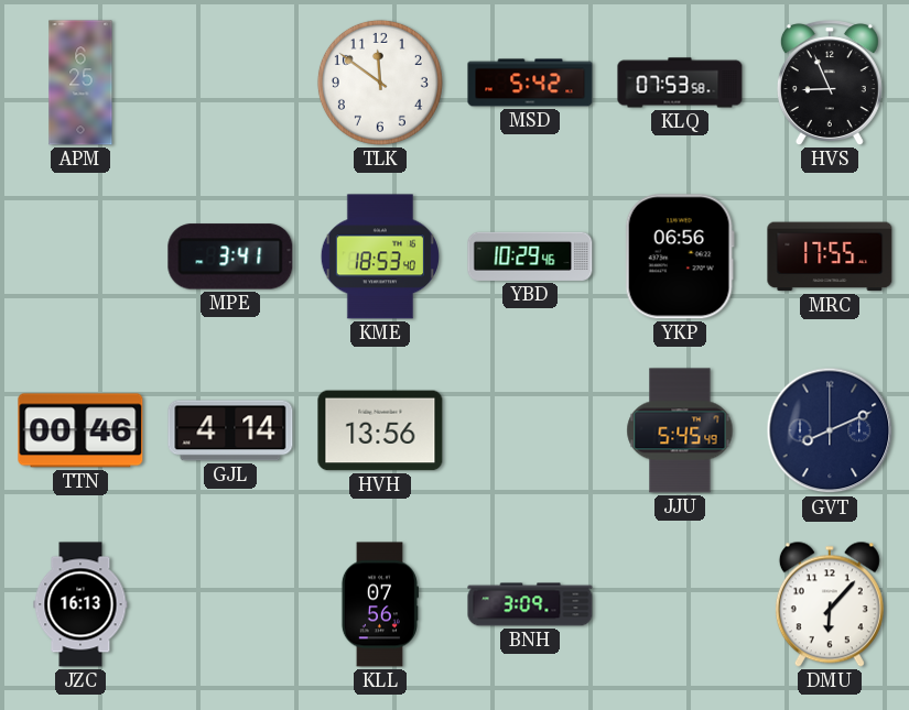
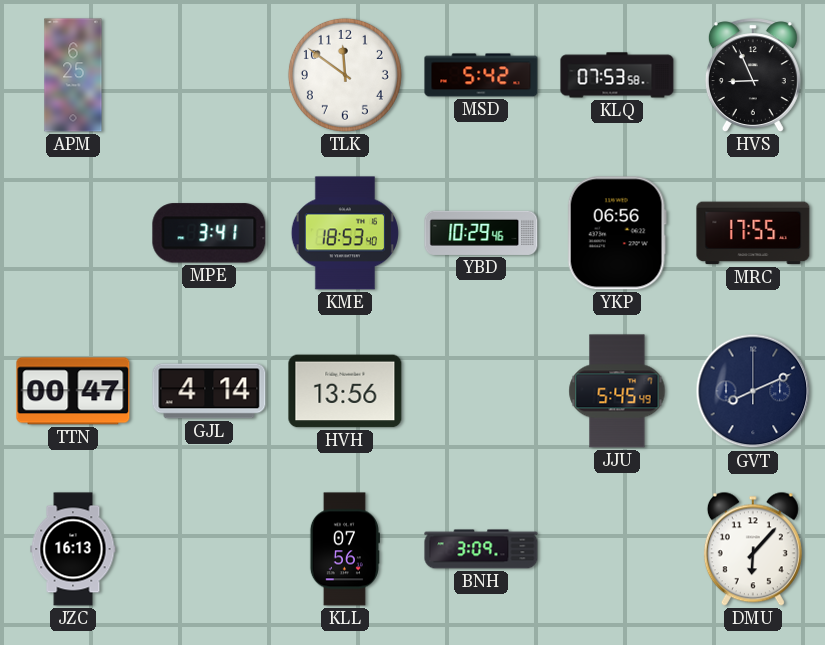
TTN: 00:46 -> 00:47 (73, 391)
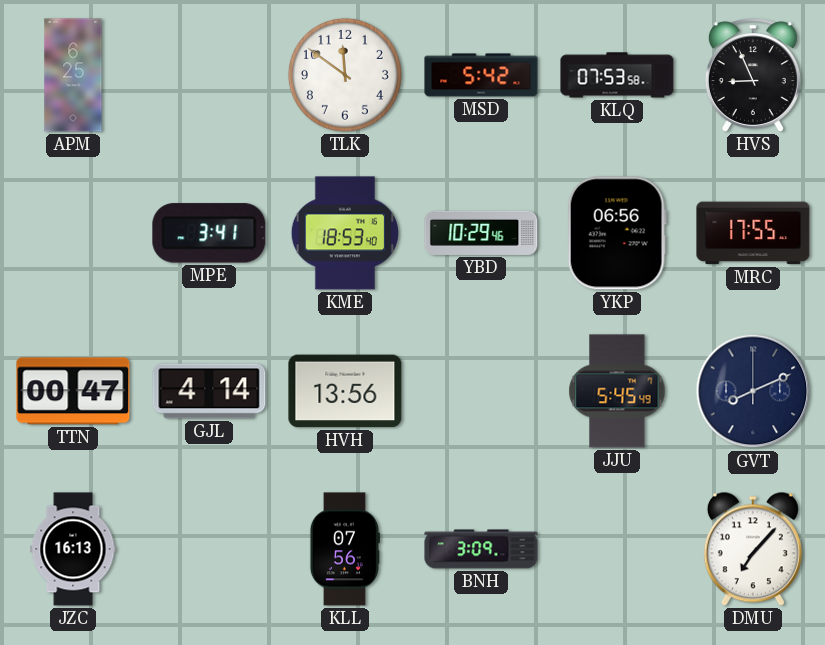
DMU: 6:07 -> 7:07 (753, 549)
